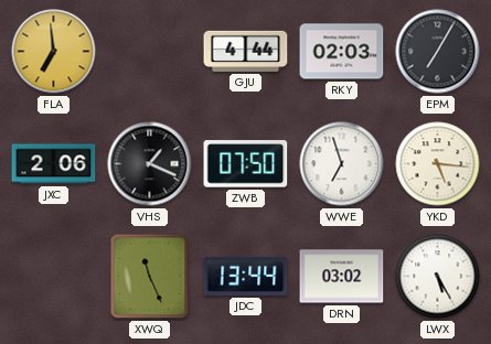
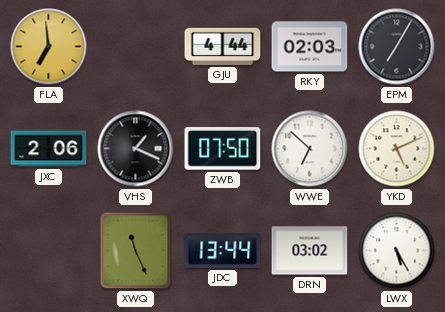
WWE: 6:57 -> 6:52 (310, 149)
YKD: 5:16 -> 5:11 (397, 149)
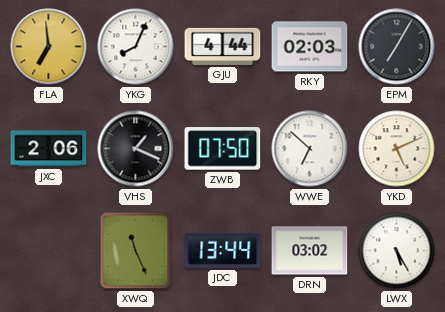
YKG: none -> 8:04 (136, 47)
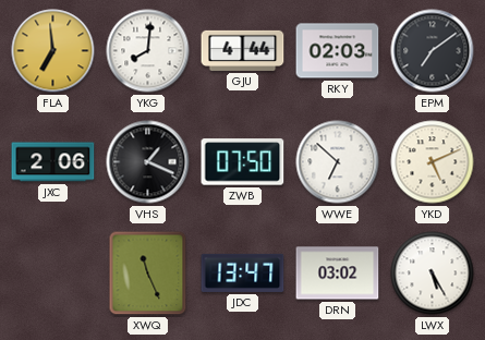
YKG: 8:04 -> 8:01 (148, 51)
EPM: 7:05 -> 7:09 (433, 51)
JDC: 13:44 -> 13:47 (243, 272)
